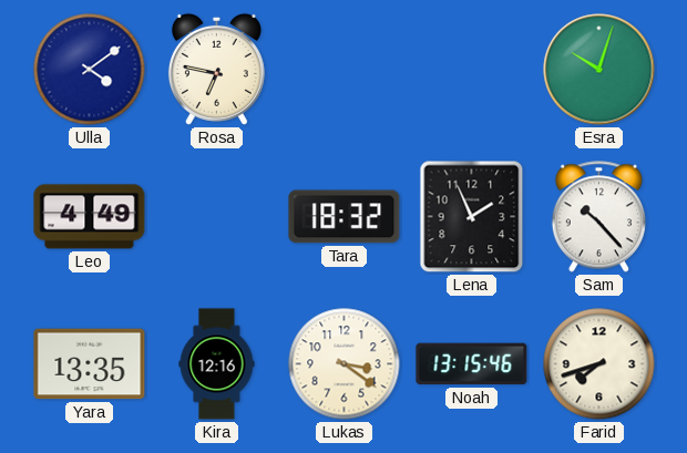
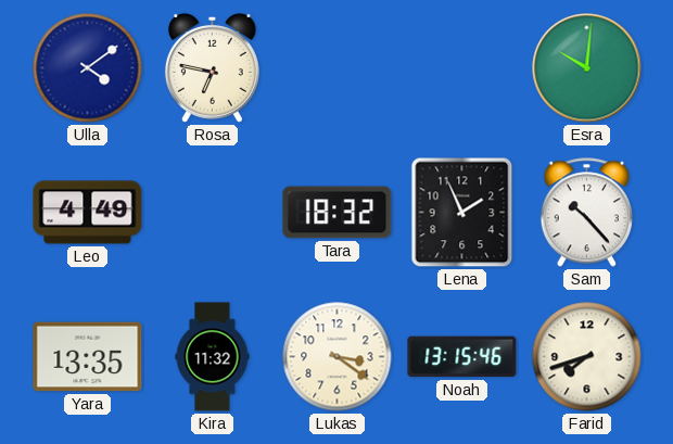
Esra: 10:03 -> 10:01 (587, 68)
Kira: 12:16 -> 11:32 (213, 357)
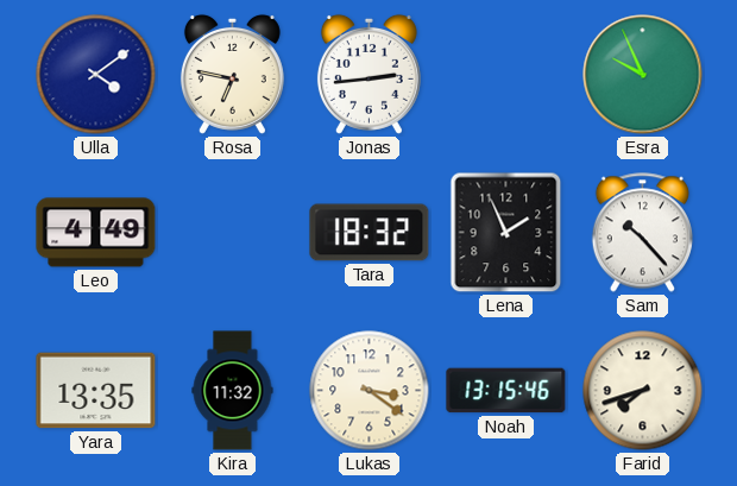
Jonas: none -> 2:44 (368, 74)
Esra: 10:01 -> 9:56 (643, 75)
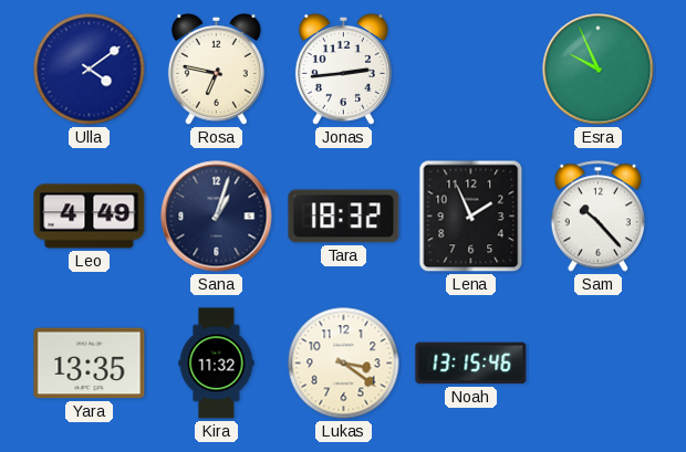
Sana: none -> 1:03 (217, 217)
Farid: 7:42 -> none (643, 391)
